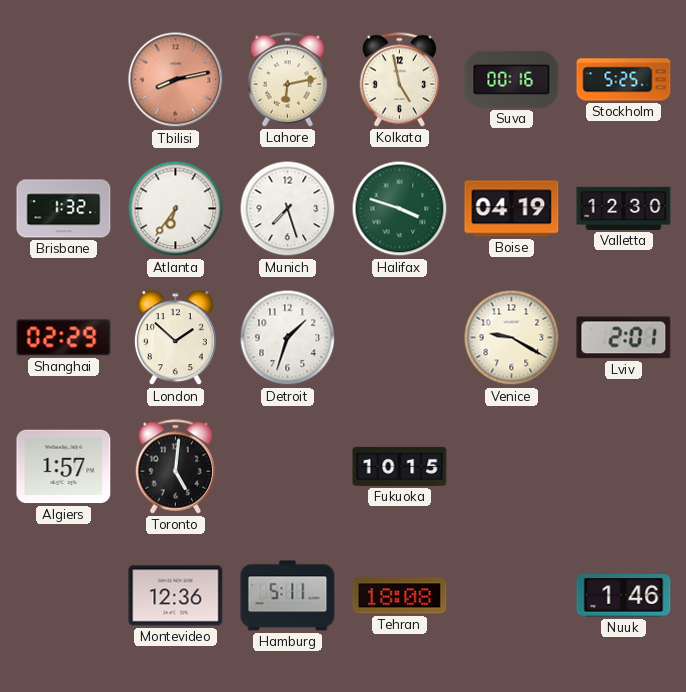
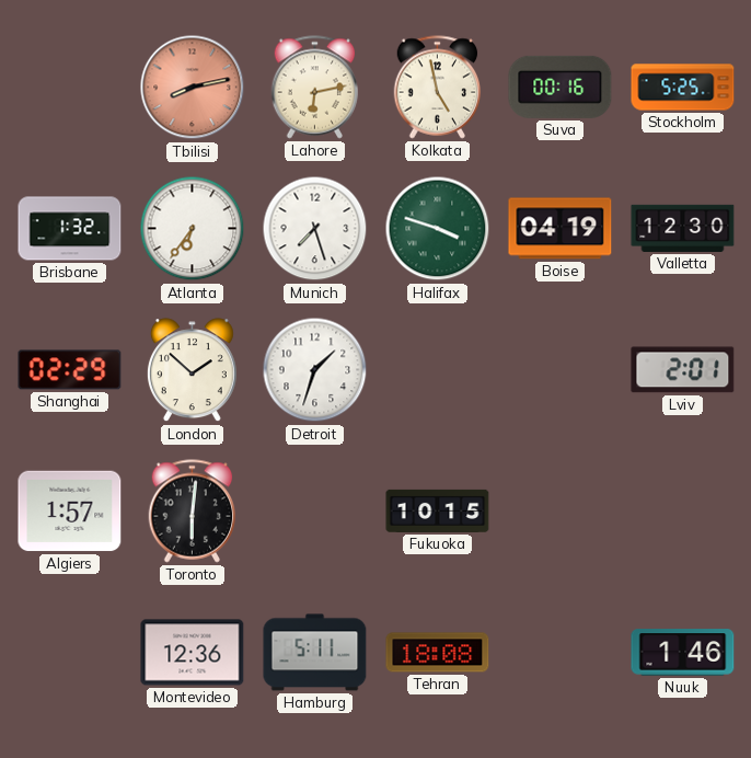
Venice: 9:20 -> none (512, 338)
Toronto: 5:01 -> 6:01 (193, 512)
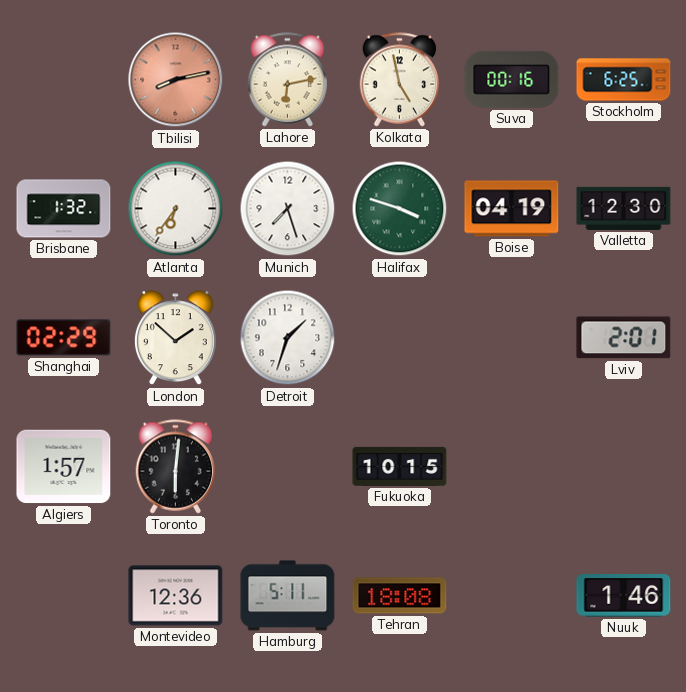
Stockholm: 5:25 -> 6:25 (624, 80)
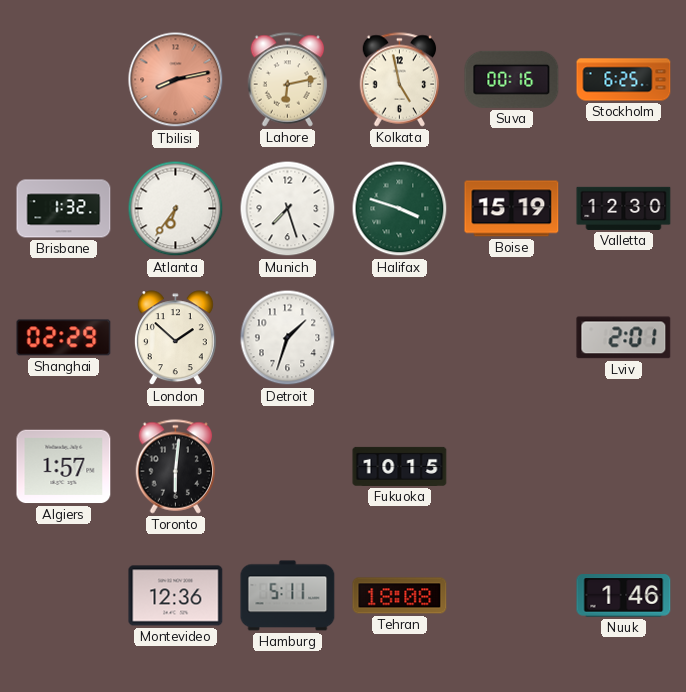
Boise: 04:19 -> 15:19 (512, 209)
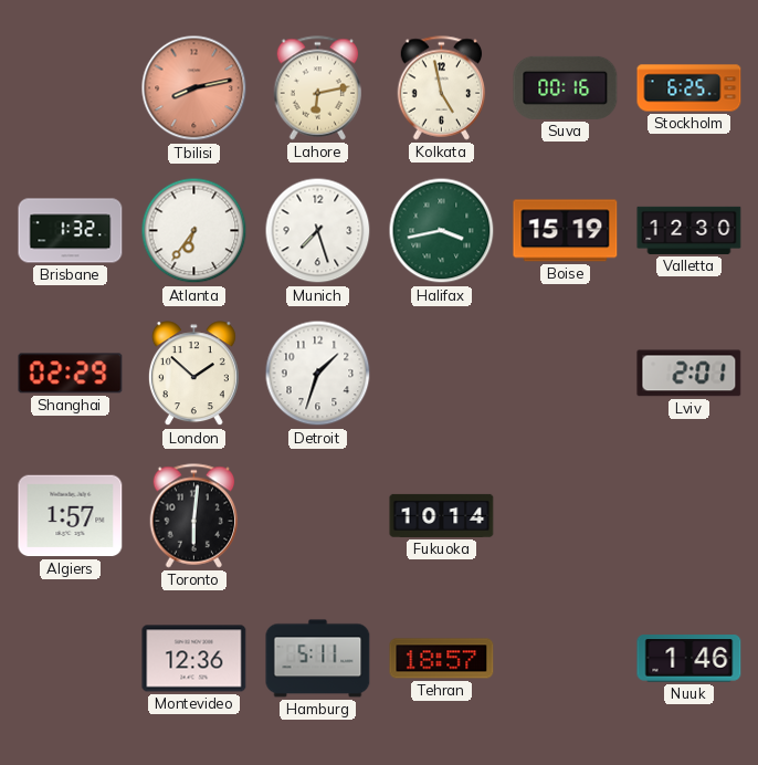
Halifax: 3:48 -> 3:43 (442, 231)
Fukuoka: 10:15 -> 10:14 (442, 515)
Tehran: 18:08 -> 18:57 (442, 659)
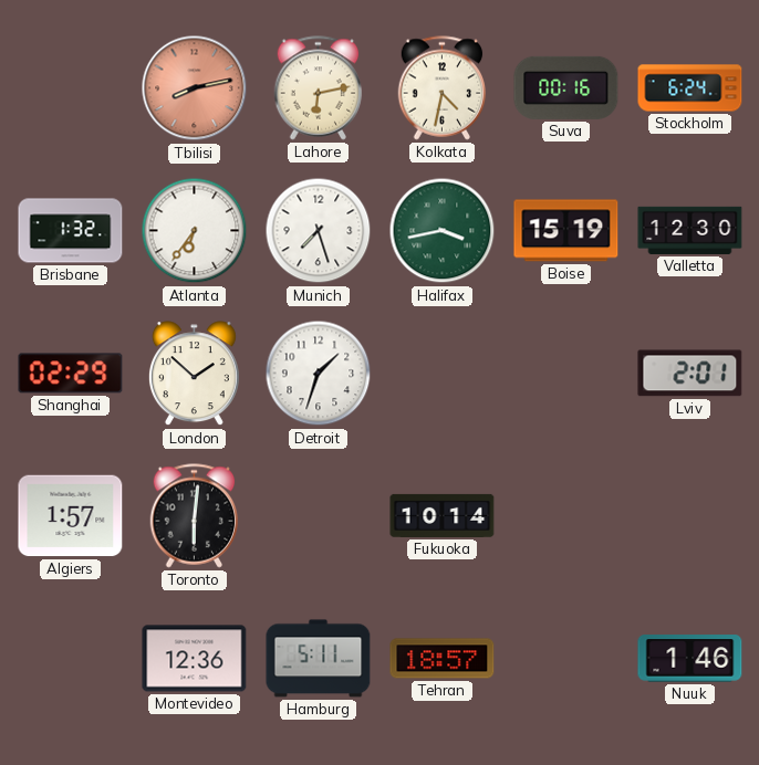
Kolkata: 4:58 -> 4:32 (443, 88)
Stockholm: 6:25 -> 6:24 (690, 88)
